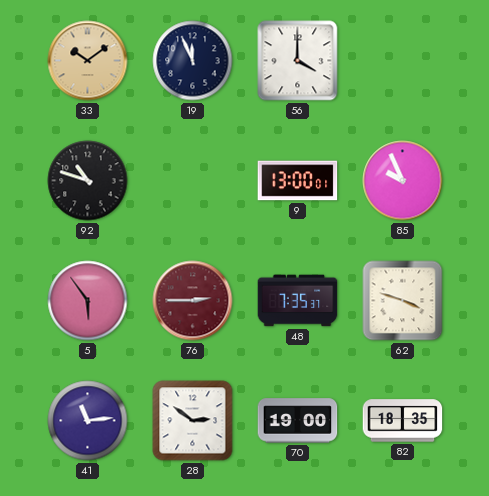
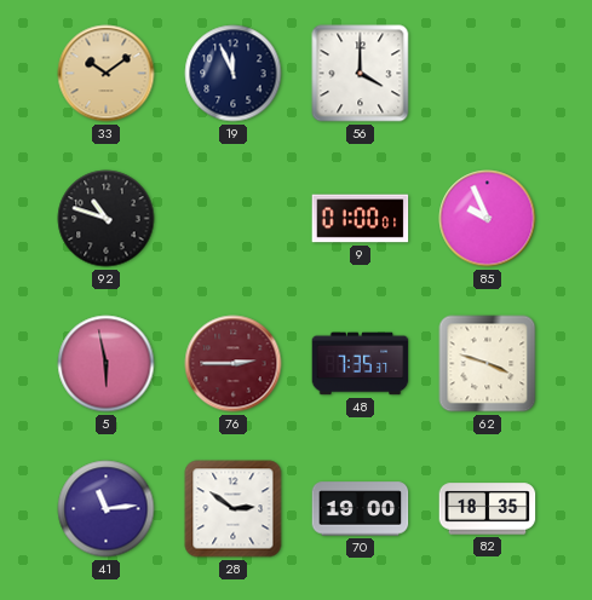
9: 13:00 -> 01:00 (361, 219)
5: 5:54 -> 5:58 (107, 364)
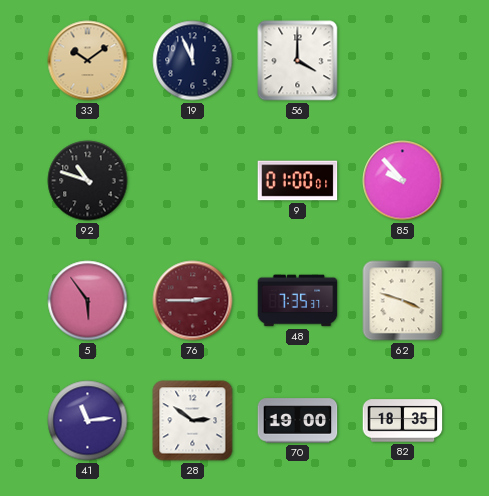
85: 9:56 -> 9:53 (403, 181)
5: 5:58 -> 5:54 (88, 301)
